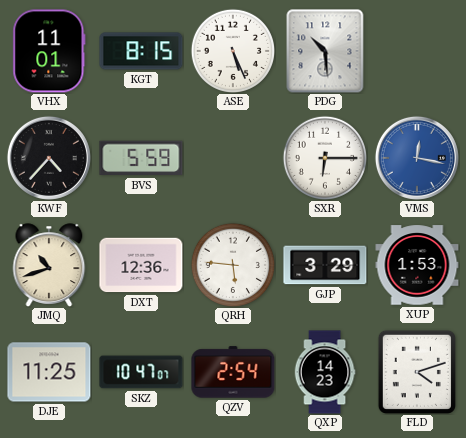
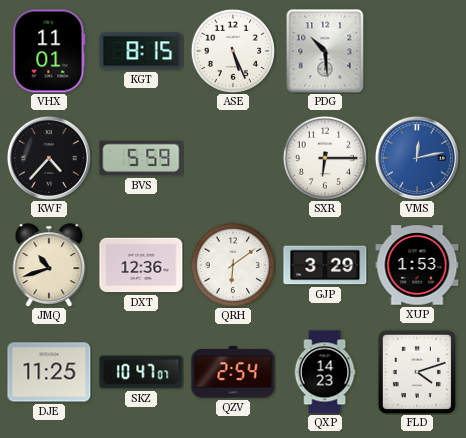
VMS: 12:17 -> 12:13 (417, 158)
QRH: 5:46 -> 6:09 (232, 264)
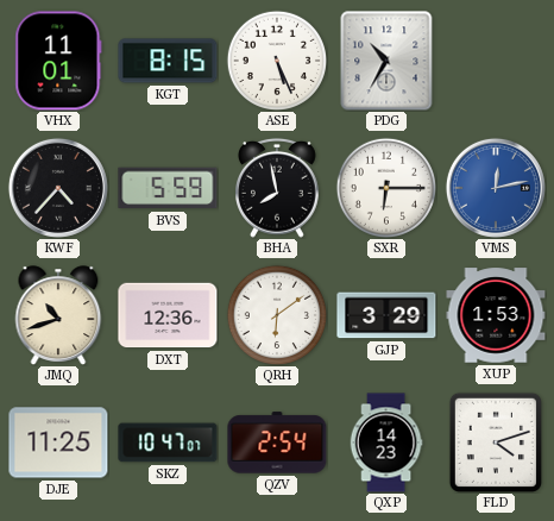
PDG: 10:29 -> 10:35 (386, 61)
BHA: none -> 7:58 (278, 188)
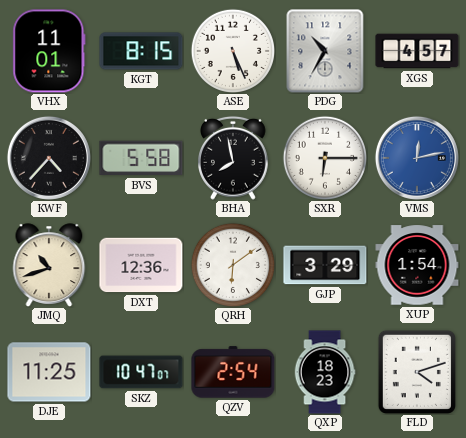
XGS: none -> 4:57 (417, 51)
BVS: 5:59 -> 5:58 (141, 158)
XUP: 1:53 -> 1:54 (417, 265)
QXP: 14:23 -> 18:23 (325, 372)
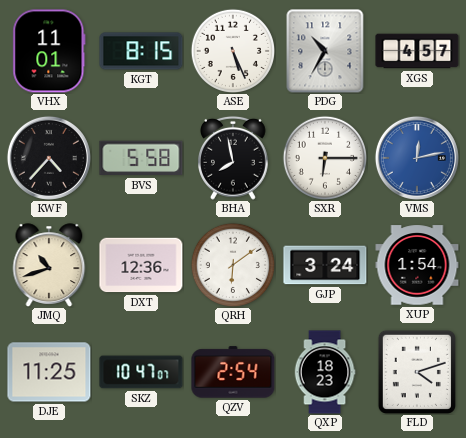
GJP: 3:29 -> 3:24 (325, 265)
